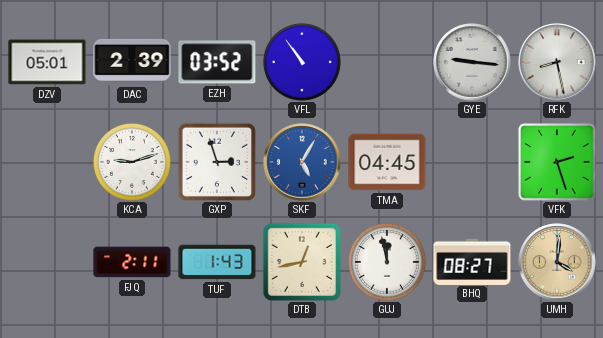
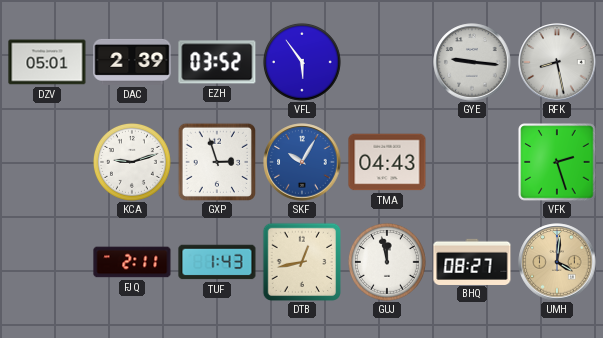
VFL: 10:54 -> 5:54 (302, 62)
SKF: 5:05 -> 10:05 (302, 162)
TMA: 04:45 -> 04:43 (387, 162)
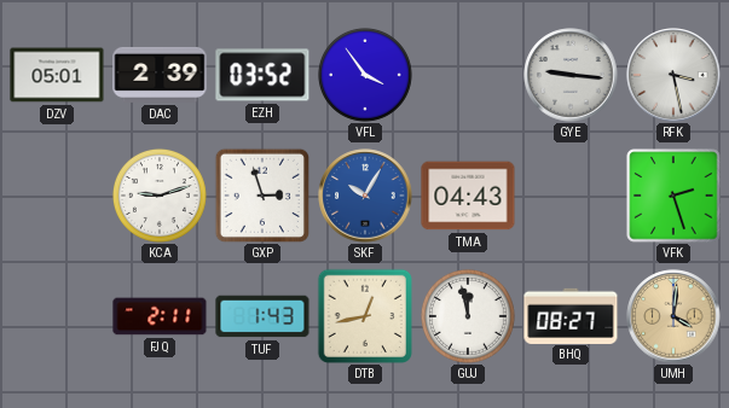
VFL: 5:54 -> 3:54 (365, 75)
RFK: 8:28 -> 3:28 (673, 75)
